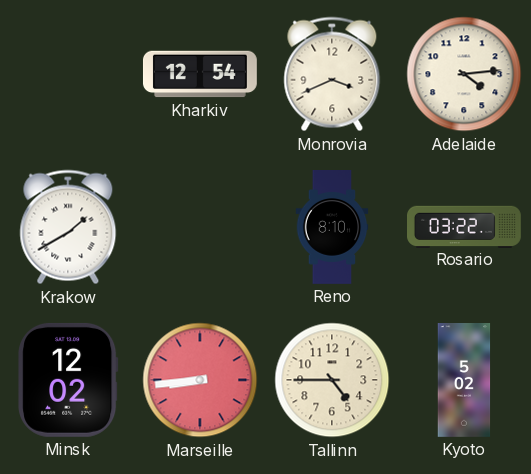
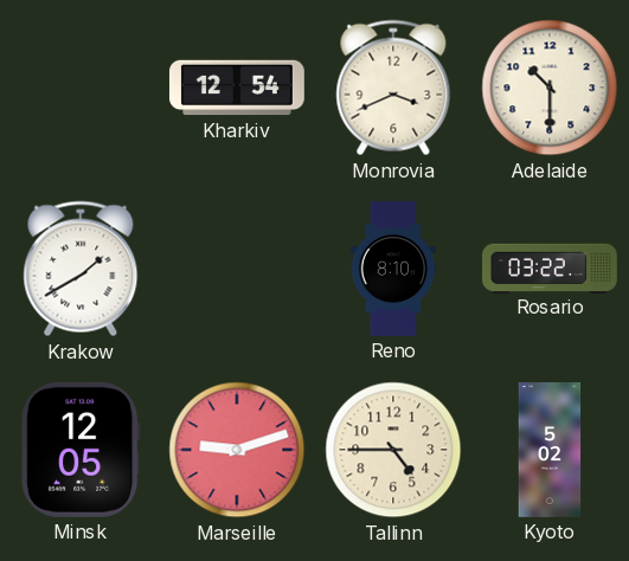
Adelaide: 4:14 -> 10:30 (550, 88)
Minsk: 12:02 -> 12:05 (81, 450)
Marseille: 8:44 -> 9:12 (237, 450)
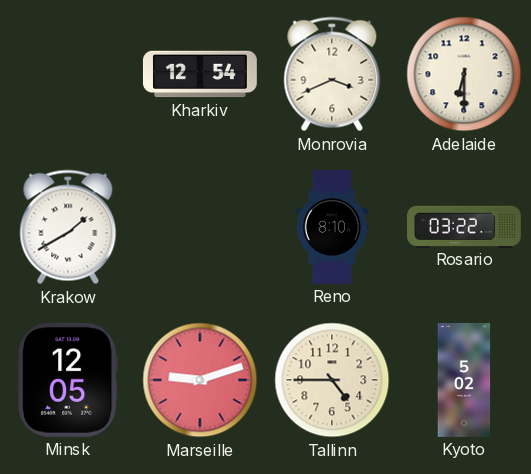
Adelaide: 10:30 -> 6:30 (464, 74)
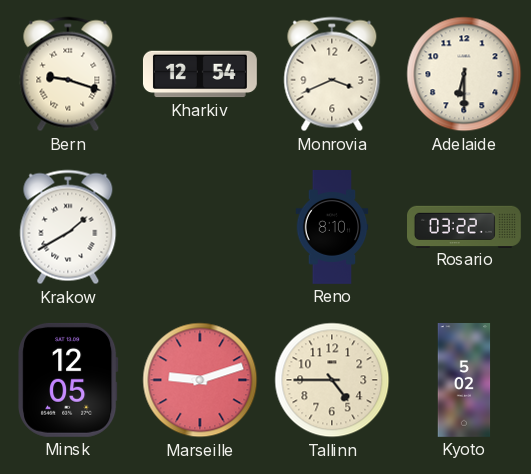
Bern: none -> 9:18 (68, 74)
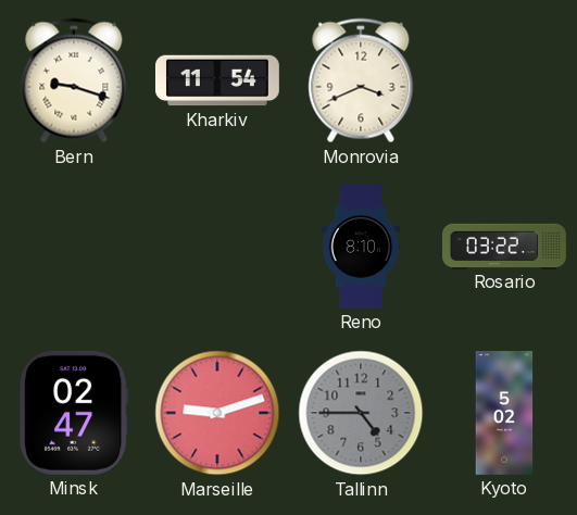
Kharkiv: 12:54 -> 11:54 (217, 80)
Adelaide: 6:30 -> none (464, 74)
Krakow: 1:40 -> none (68, 227)
Minsk: 12:05 -> 02:47 (74, 413)
Tallinn dial: cream -> grey (361, 413)
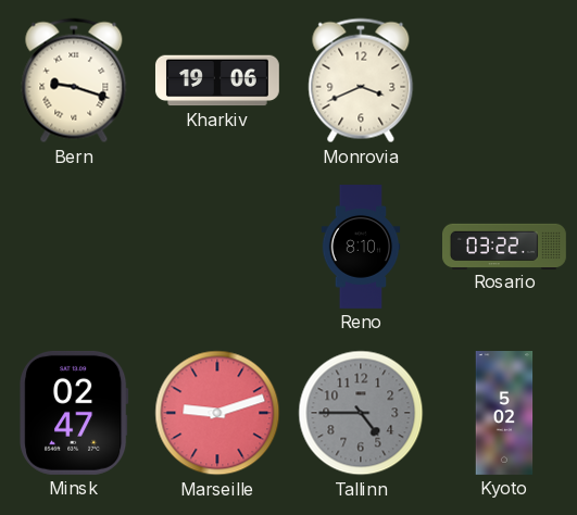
Kharkiv: 11:54 -> 19:06 (217, 80)
